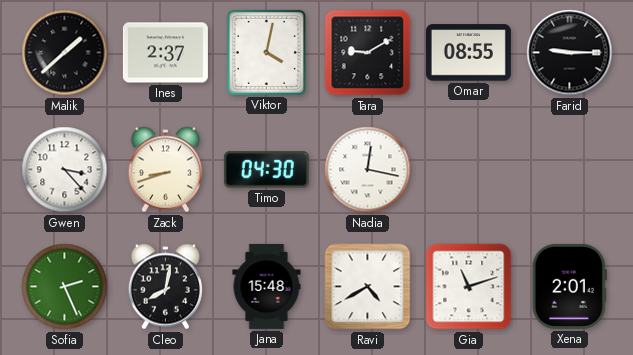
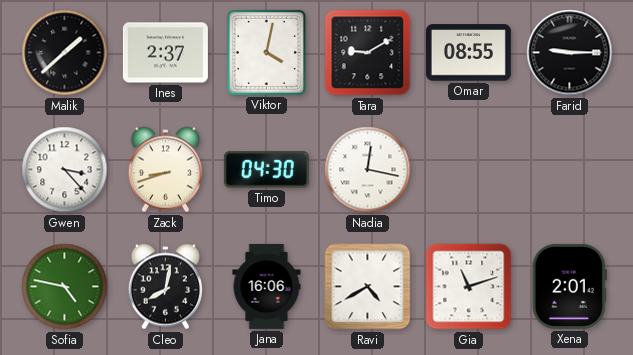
Sofia: 2:26 -> 4:47 (65, 287)
Jana: 15:48 -> 16:06 (267, 286)
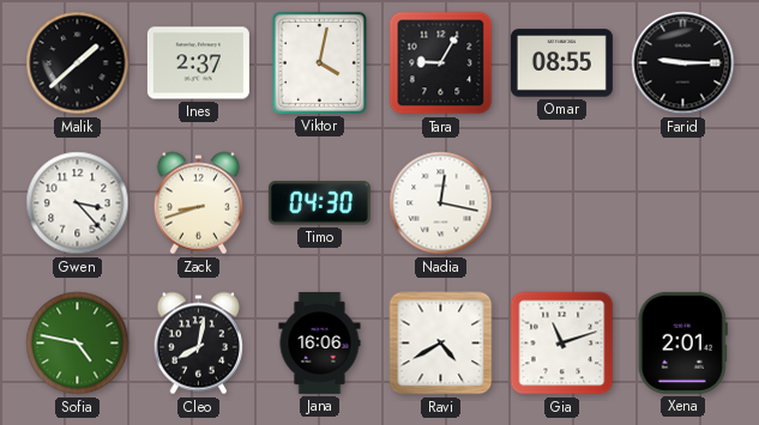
Tara: 9:10 -> 9:05 (441, 63)
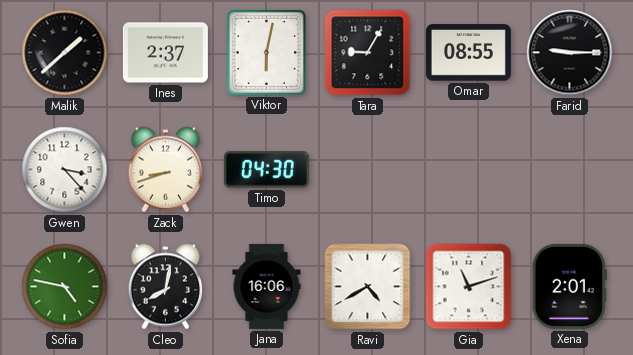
Viktor: 4:02 -> 6:02 (266, 52)
Nadia: 12:17 -> none (441, 204)
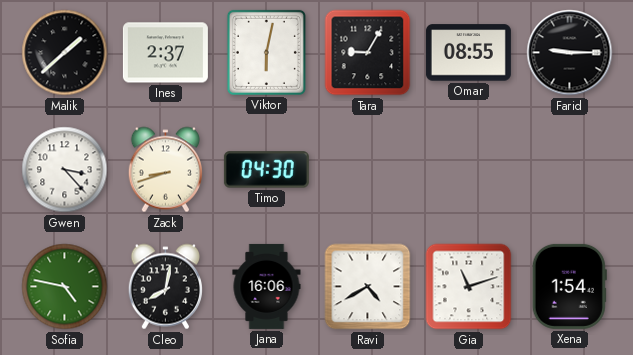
Xena: 2:01 -> 1:54 (569, 286)
